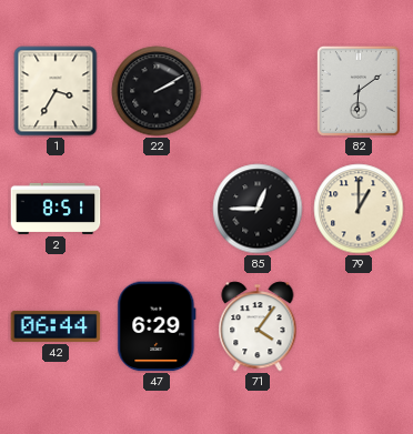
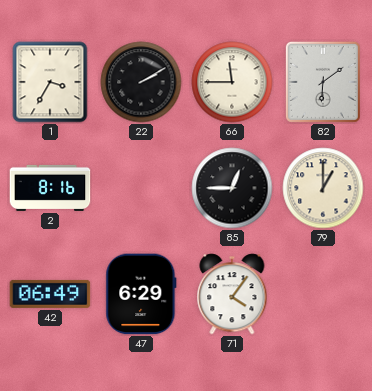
66: none -> 11:45 (232, 82)
2: 8:51 -> 8:16 (50, 188)
42: 06:44 -> 06:49 (50, 294)
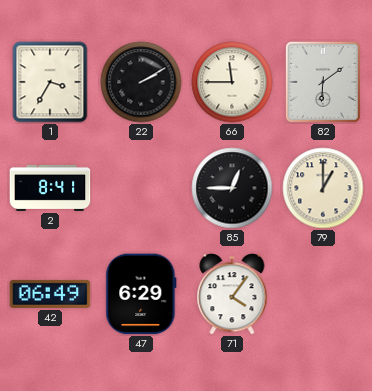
2: 8:16 -> 8:41 (50, 188)
